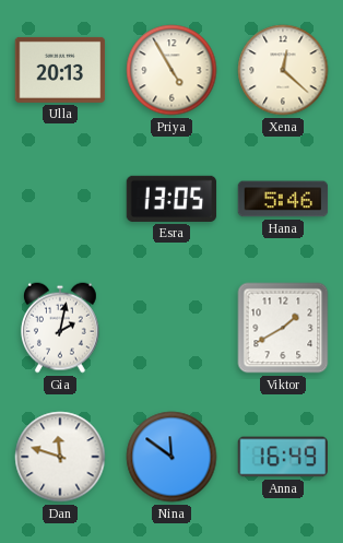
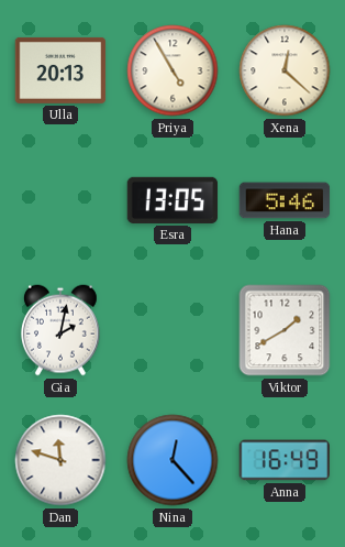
Nina: 11:51 -> 12:23 (172, 460)
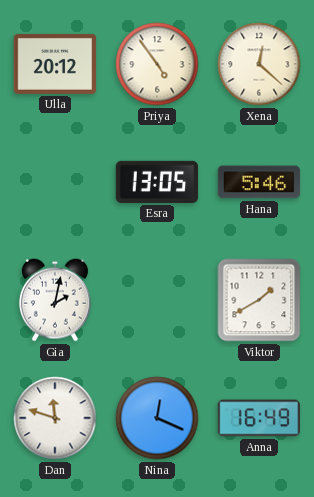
Ulla: 20:13 -> 20:12 (55, 64)
Priya: 4:55 -> 4:54 (157, 64)
Nina: 12:23 -> 12:19 (157, 418)
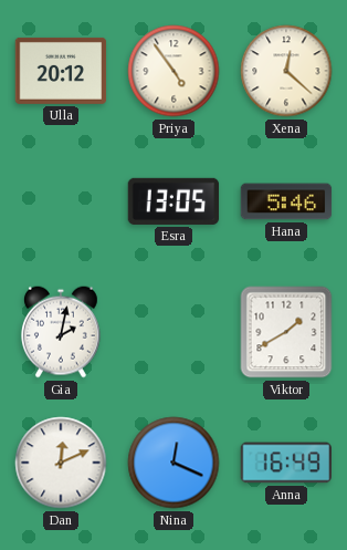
Dan: 11:48 -> 12:11 (61, 463)
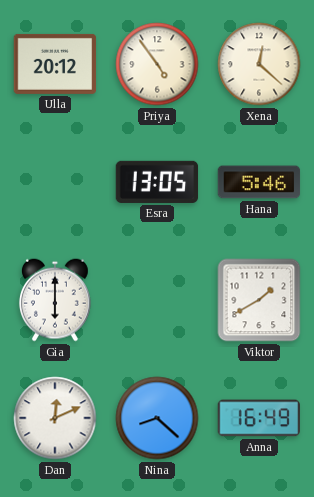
Gia: 2:02 -> 6:00 (55, 300)
Nina: 12:19 -> 8:22 (157, 418)
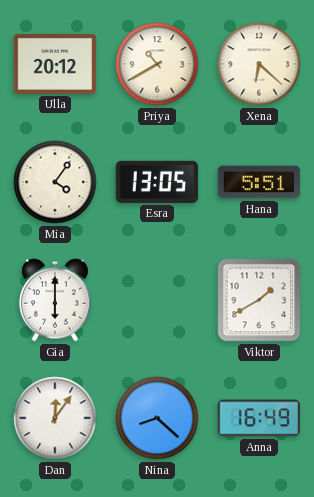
Priya: 4:54 -> 10:40 (157, 64)
Xena: 12:22 -> 6:22 (259, 64)
Mia: none -> 4:06 (55, 182)
Hana: 5:46 -> 5:51 (259, 182)
Dan: 12:11 -> 12:06 (55, 418)
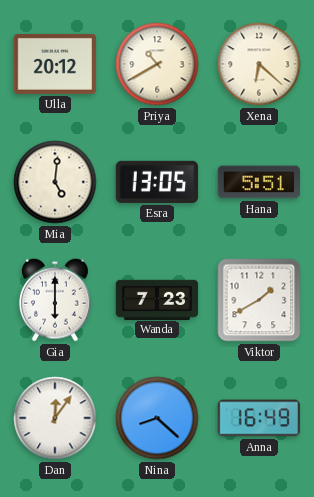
Mia: 4:06 -> 5:01 (55, 182)
Wanda: none -> 7:23 (157, 299)
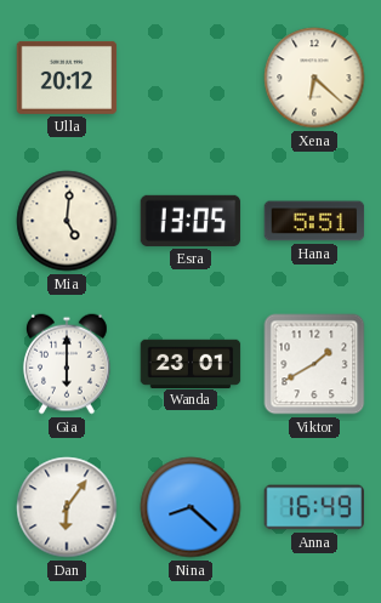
Priya: 10:40 -> none (157, 64)
Wanda: 7:23 -> 23:01 (190, 363)
Dan: 12:06 -> 6:06 (67, 507)
